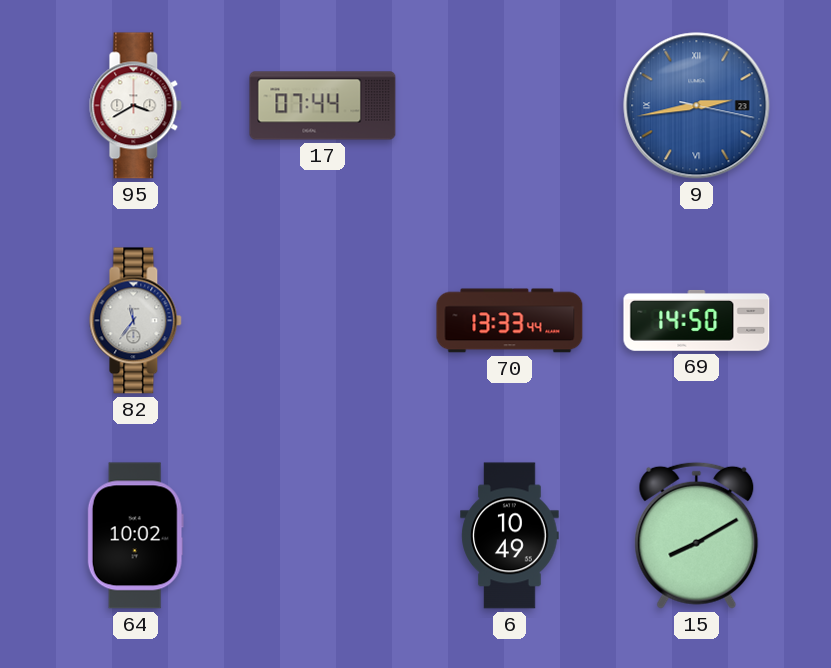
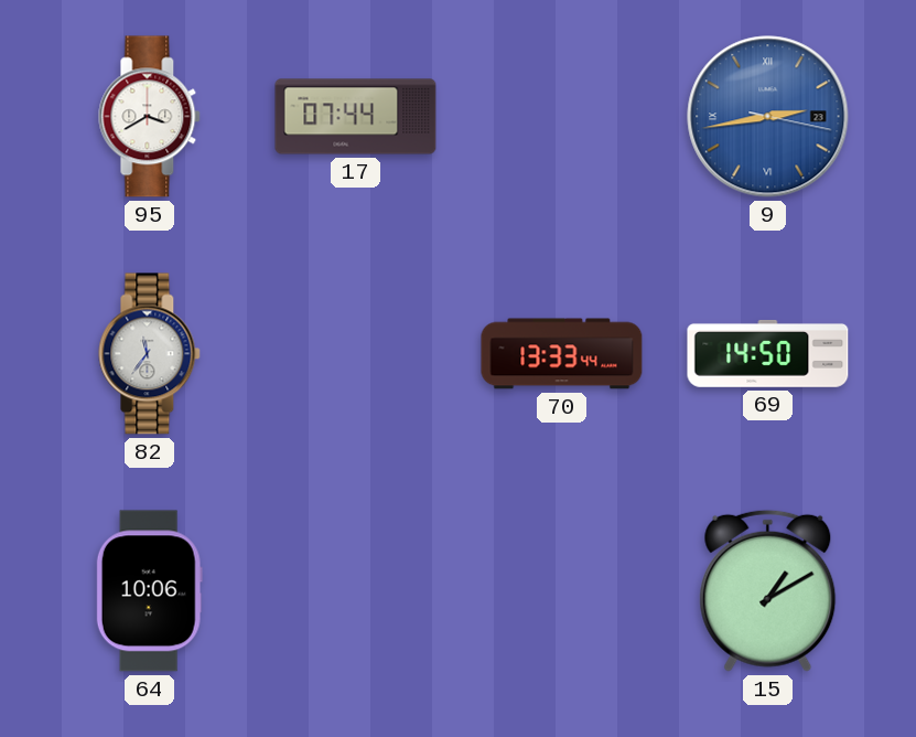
64: 10:02 -> 10:06 (149, 591)
6: 10:49 -> none (510, 536)
15: 8:10 -> 1:10 (768, 590)
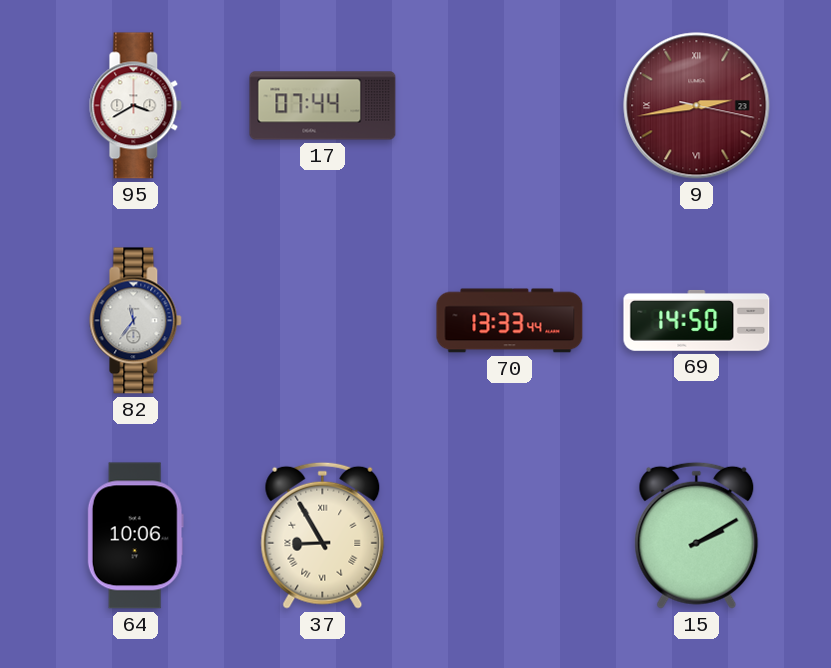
9 dial: blue -> burgundy (697, 106)
37: none -> 8:55 (323, 535)
15: 1:10 -> 2:10 (697, 535)
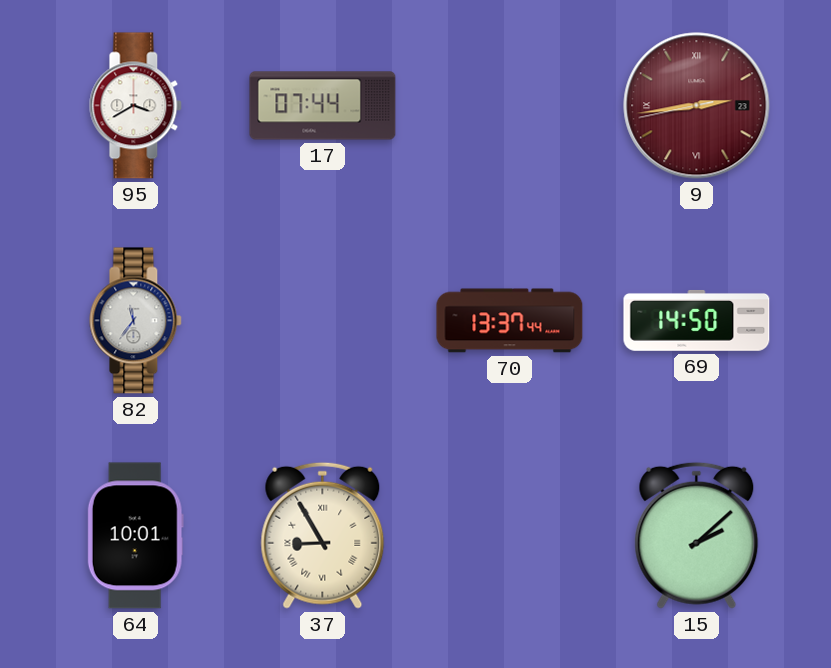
9: 2:43:17 -> 2:43:43 (697, 106)
70: 13:33 -> 13:37 (510, 321)
64: 10:06 -> 10:01 (135, 536)
15: 2:10 -> 2:08 (697, 535)
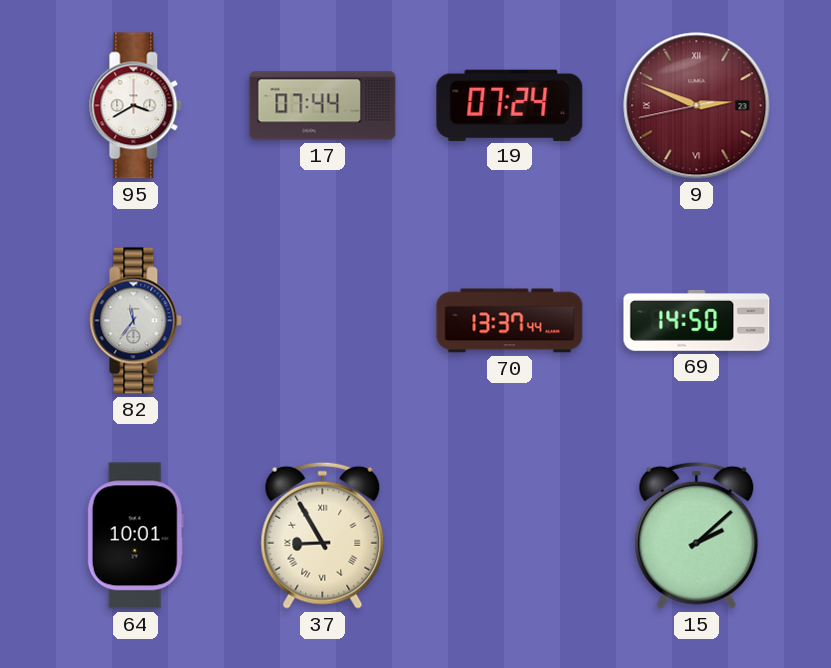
19: none -> 07:24 (510, 105)
9: 2:43 -> 2:48 (697, 106)
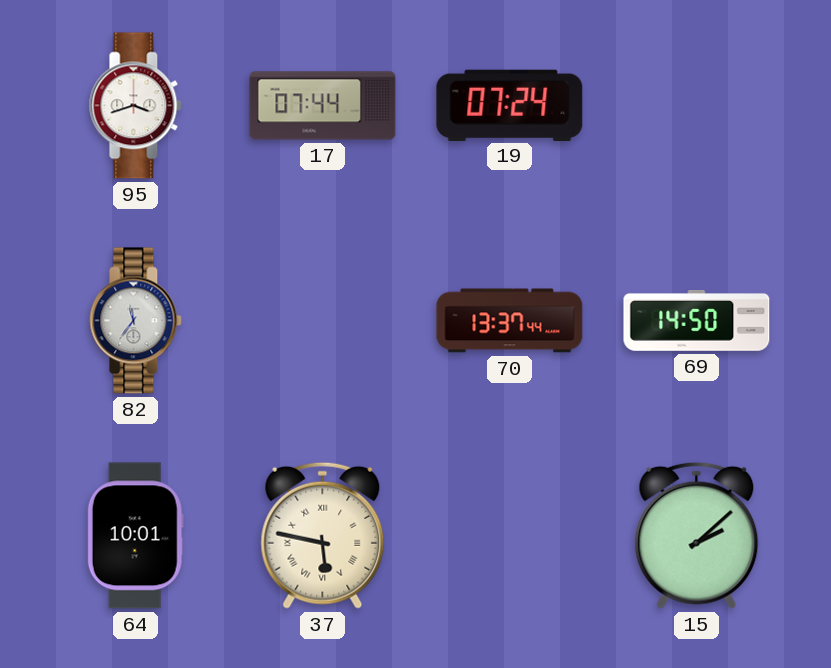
95: 3:40 -> 3:42 (136, 106)
9: 2:48 -> none (697, 106)
37: 8:55 -> 5:47 (323, 535)
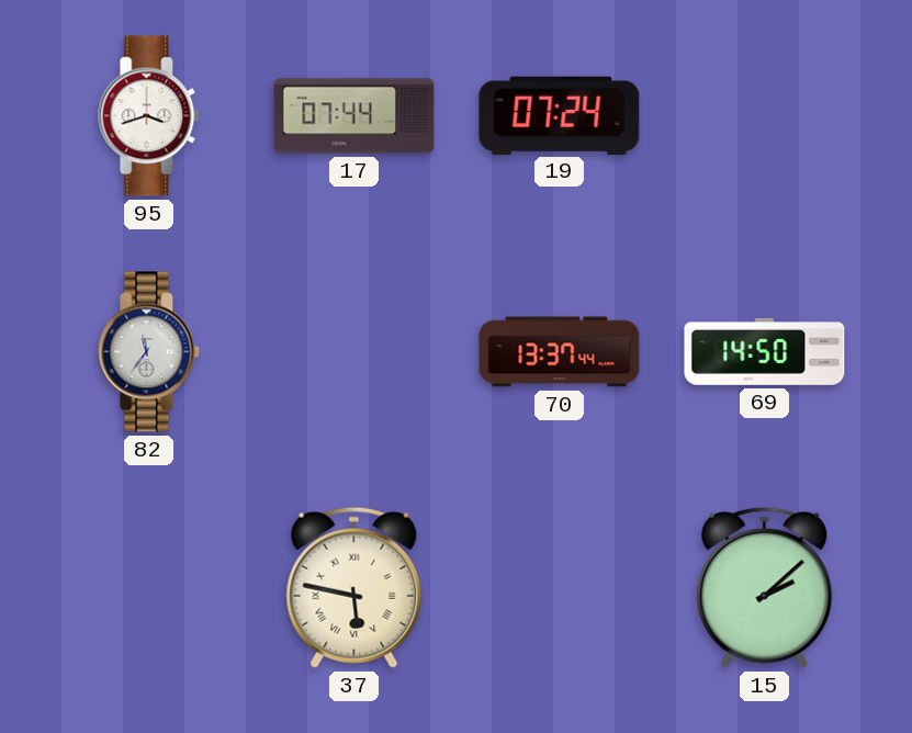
64: 10:01 -> none (135, 536)
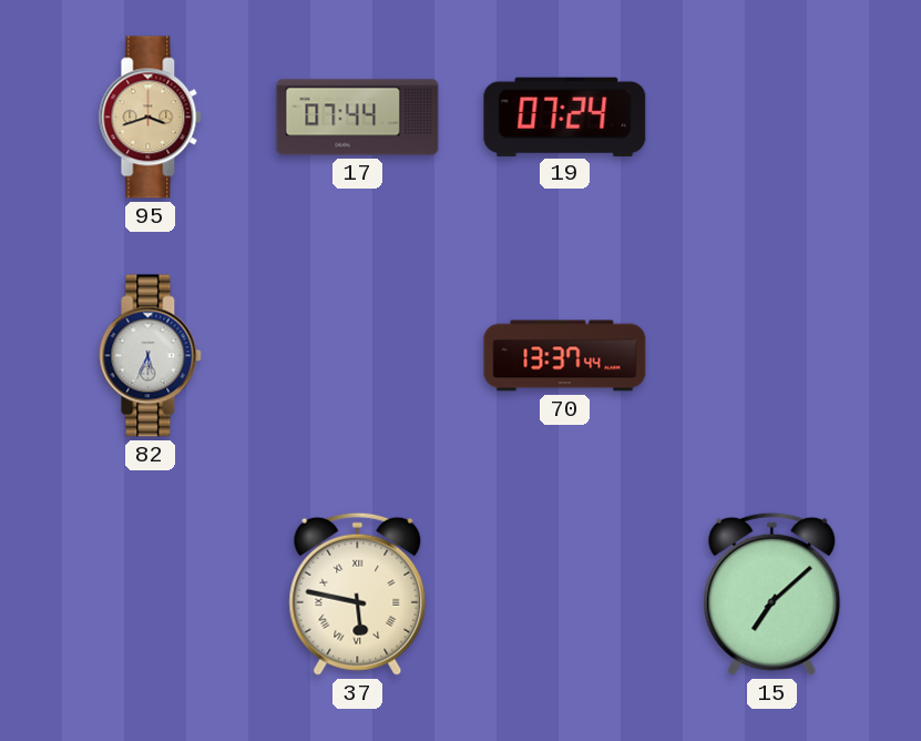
95 dial: white -> champagne (151, 118)
82: 11:36 -> 5:34 (151, 356)
69: 14:50 -> none (765, 352)
15: 2:08 -> 7:08 (772, 593)
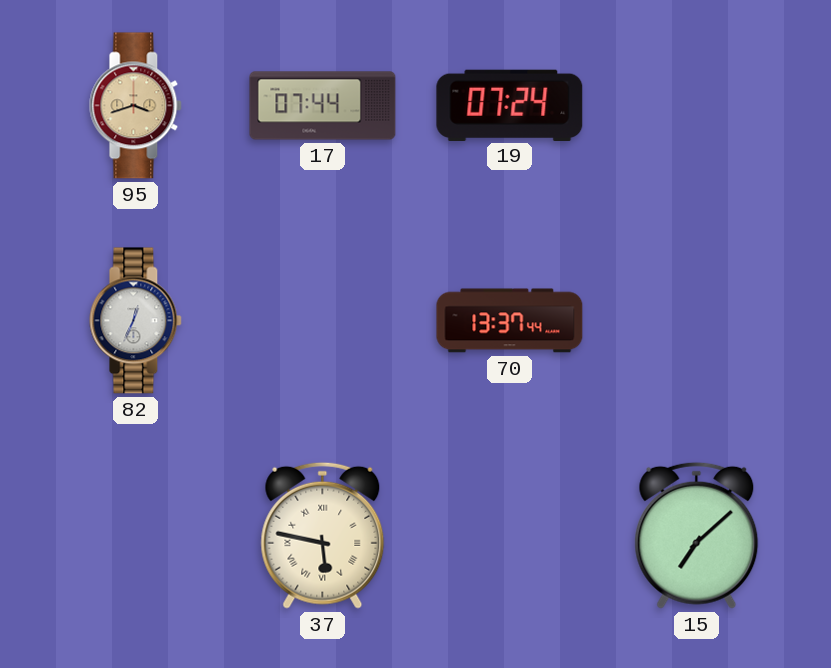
82: 5:34 -> 12:34 (136, 321)
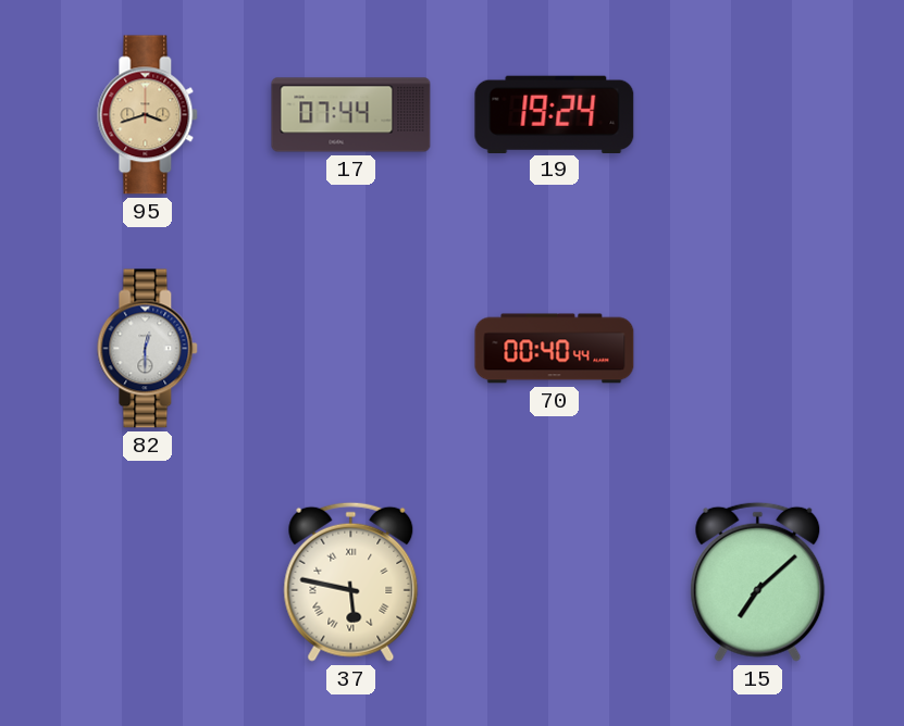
19: 07:24 -> 19:24 (555, 114)
82: 12:34 -> 12:30 (148, 349)
70: 13:37 -> 00:40 (555, 349)
